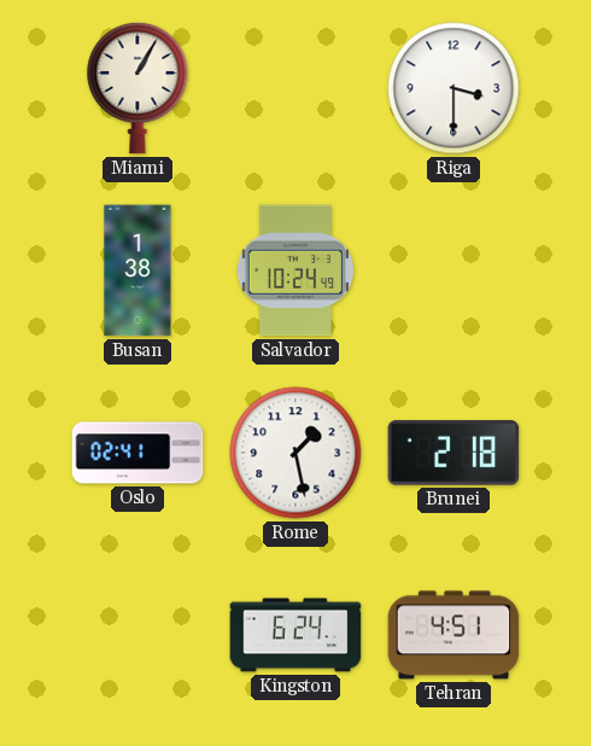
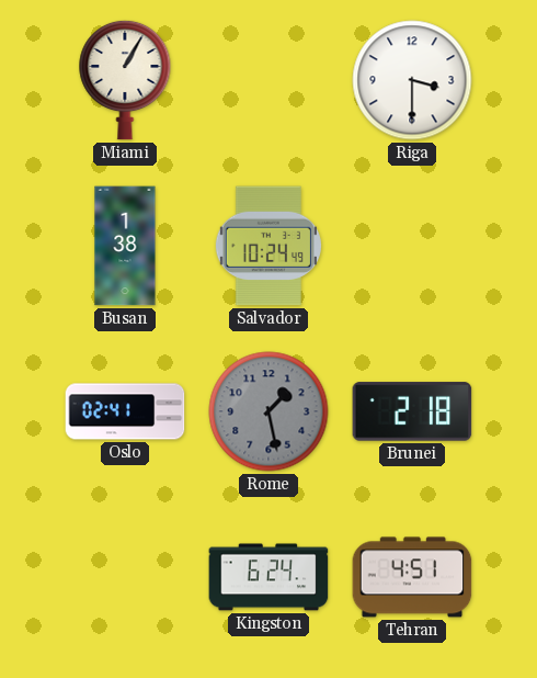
Rome dial: white -> grey (268, 411)
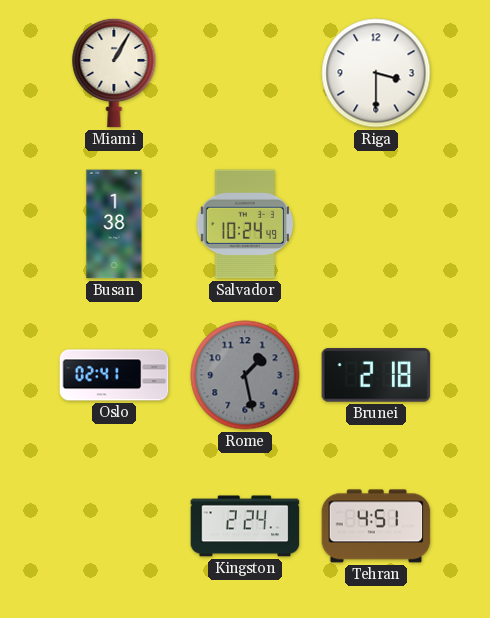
Kingston: 6:24 -> 2:24 (245, 526)
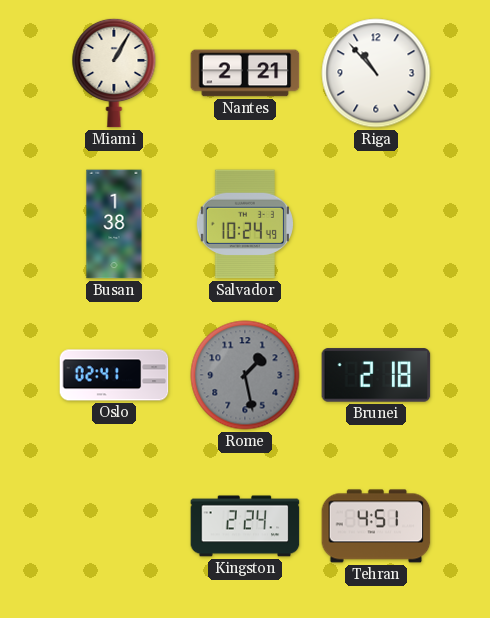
Nantes: none -> 2:21 (245, 73)
Riga: 3:30 -> 10:53 (376, 73)
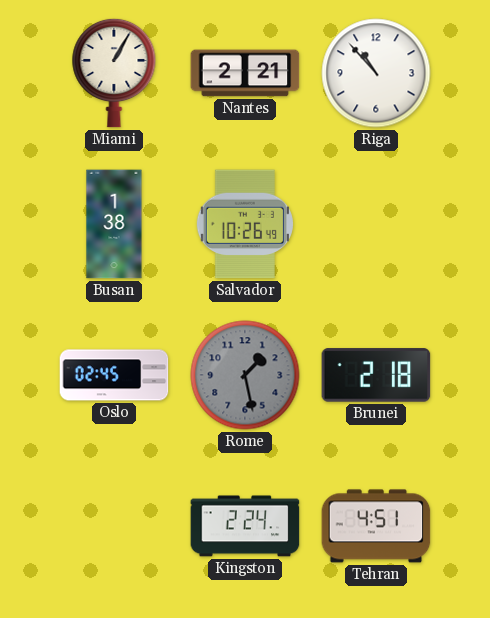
Salvador: 10:24 -> 10:26 (245, 224)
Oslo: 02:41 -> 02:45 (114, 375)
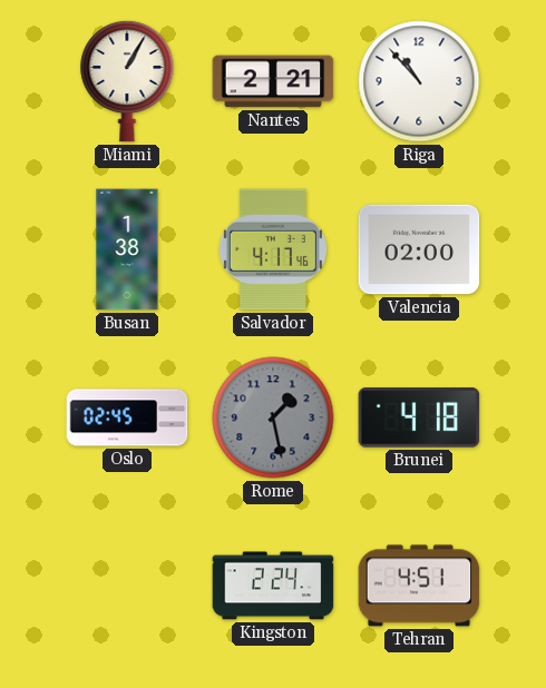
Salvador: 10:26 -> 4:17 (273, 249)
Valencia: none -> 02:00 (419, 249)
Brunei: 2:18 -> 4:18 (419, 417)
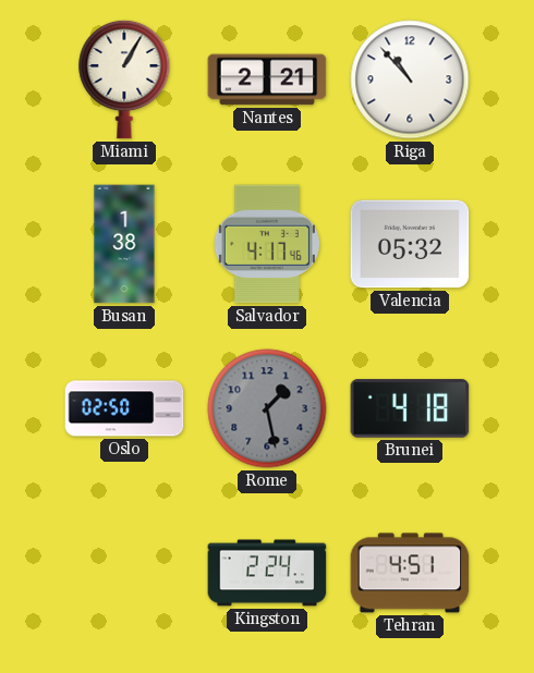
Valencia: 02:00 -> 05:32 (410, 244)
Oslo: 02:45 -> 02:50 (124, 408)
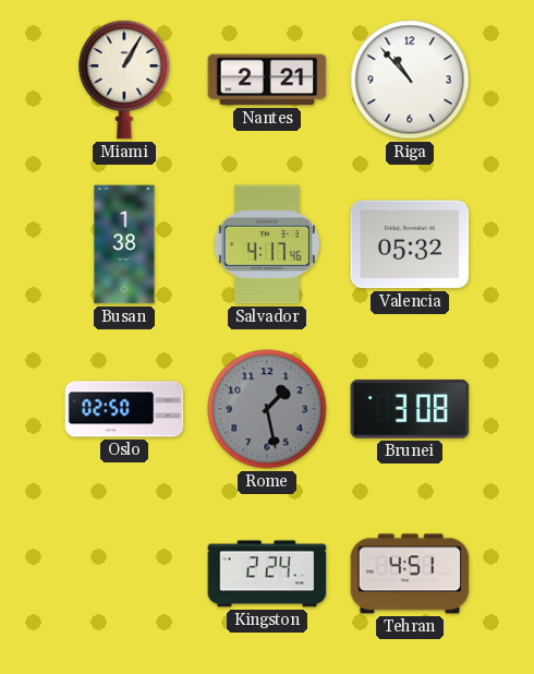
Brunei: 4:18 -> 3:08 (410, 409)
